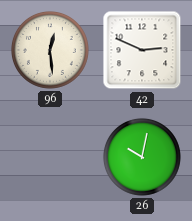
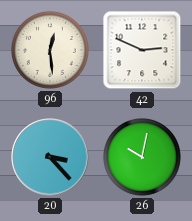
20: none -> 3:23 (50, 157)
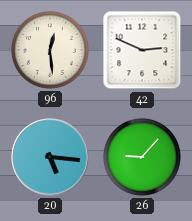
20: 3:23 -> 5:16 (50, 157)
26: 10:02 -> 9:07 (142, 157)
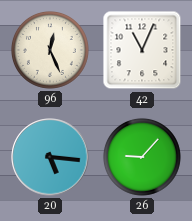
96: 12:29 -> 12:26 (50, 50)
42: 2:49 -> 11:04 (142, 50)
